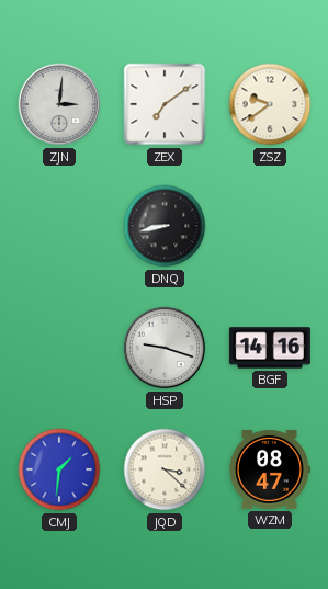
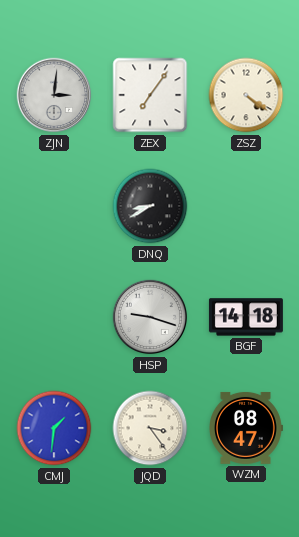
ZEX: 7:09 -> 7:06 (150, 95)
ZSZ: 9:39 -> 4:21 (246, 95)
DNQ: 8:43 -> 8:40 (150, 206)
BGF: 14:16 -> 14:18 (246, 317)
JQD: 3:22 -> 3:24 (150, 428)
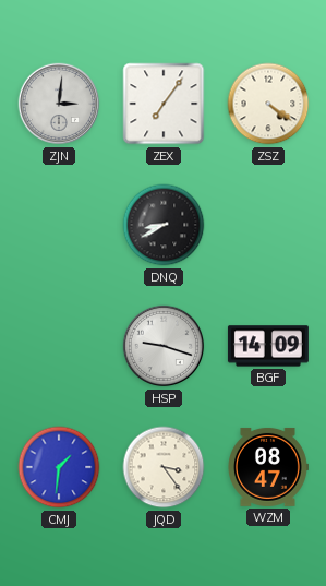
BGF: 14:18 -> 14:09 (268, 346)
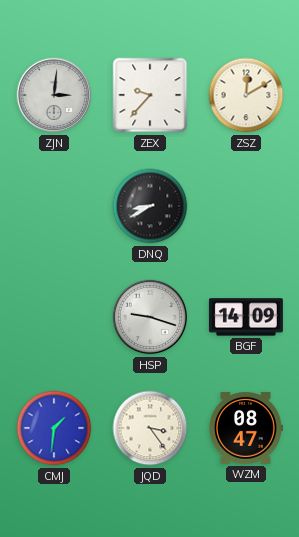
ZEX: 7:06 -> 9:37 (150, 95)
ZSZ: 4:21 -> 12:10 (246, 95)
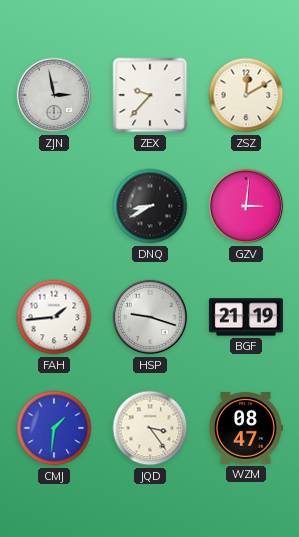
ZJN: 3:01 -> 2:58 (54, 95)
GZV: none -> 3:01 (246, 206)
FAH: none -> 1:44 (54, 317)
BGF: 14:09 -> 21:19 (246, 317)
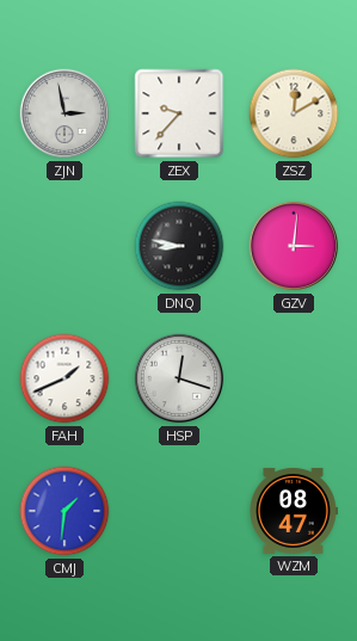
DNQ: 8:40 -> 8:47 (179, 246)
FAH: 1:44 -> 1:41 (64, 378)
HSP: 9:18 -> 12:18 (179, 378)
BGF: 21:19 -> none (246, 317)
JQD: 3:24 -> none (150, 428)
